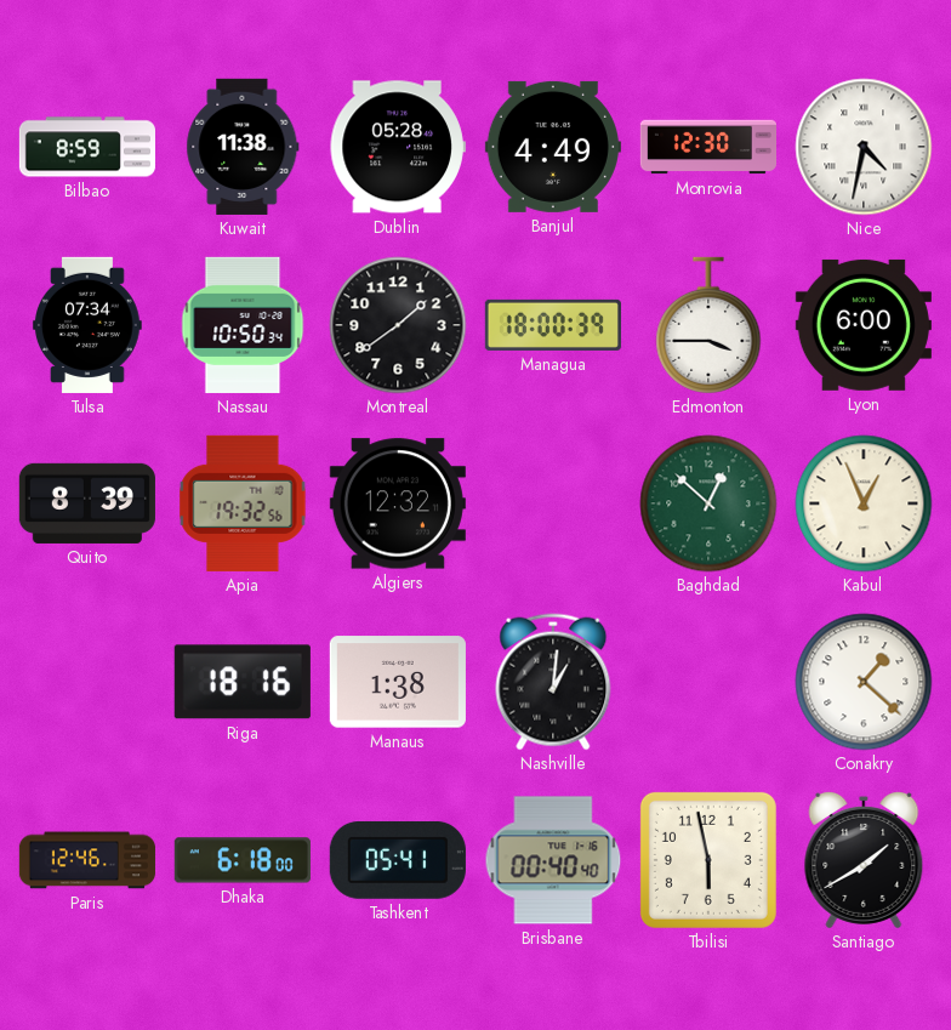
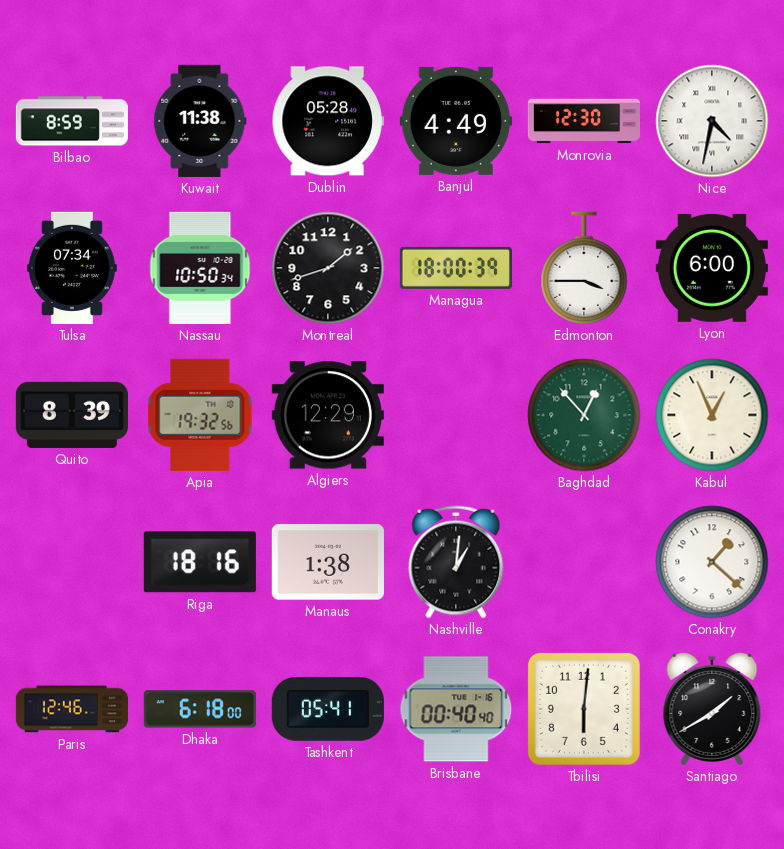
Montreal: 1:39 -> 1:42 (328, 268)
Algiers: 12:32 -> 12:29 (328, 415)
Baghdad: 12:52 -> 12:53 (584, 415)
Tbilisi: 5:58 -> 6:01 (584, 709)
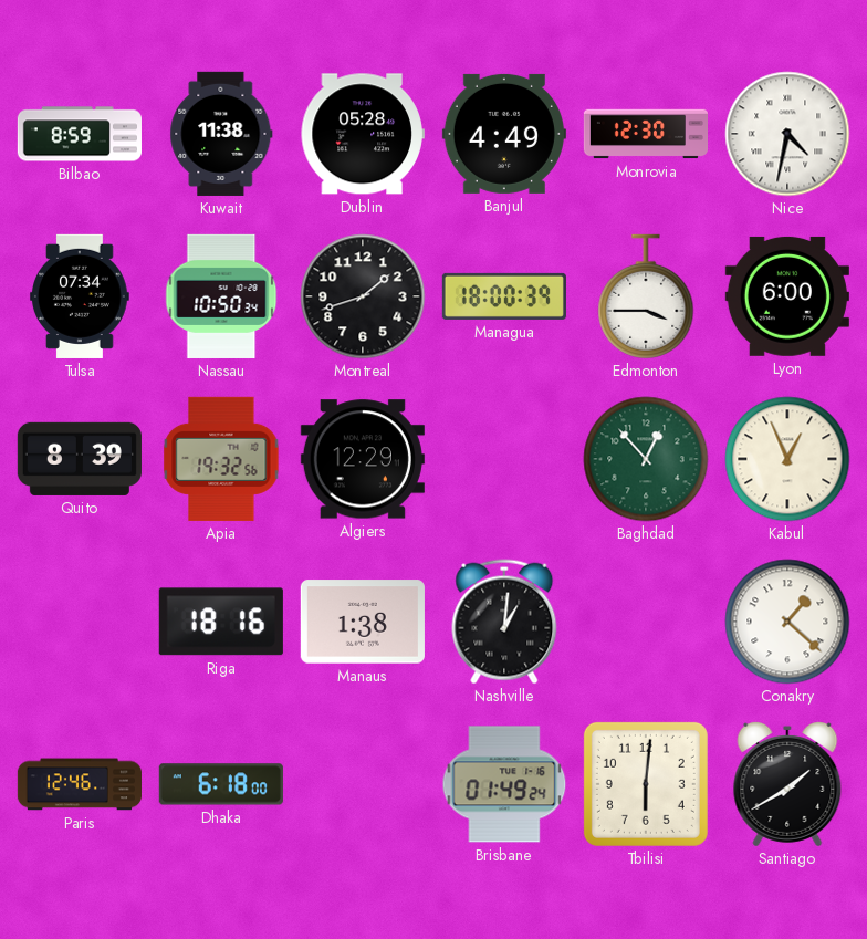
Tashkent: 05:41 -> none (328, 709)
Brisbane: 00:40 -> 01:49 (504, 784)
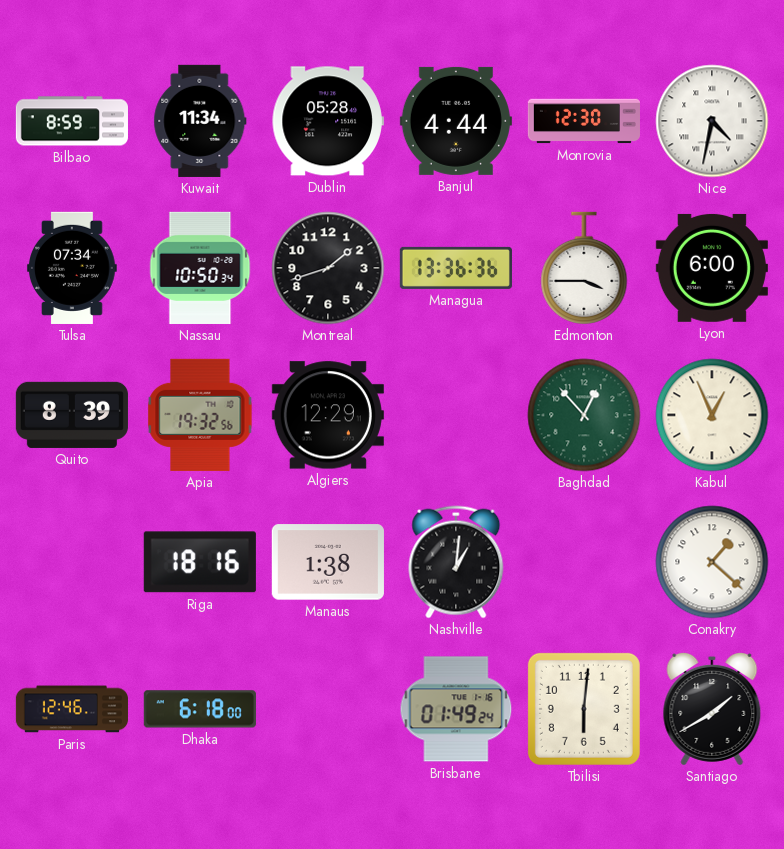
Kuwait: 11:38 -> 11:34 (200, 121)
Banjul: 4:49 -> 4:44 (456, 121)
Managua: 18:00 -> 13:36 (456, 268)
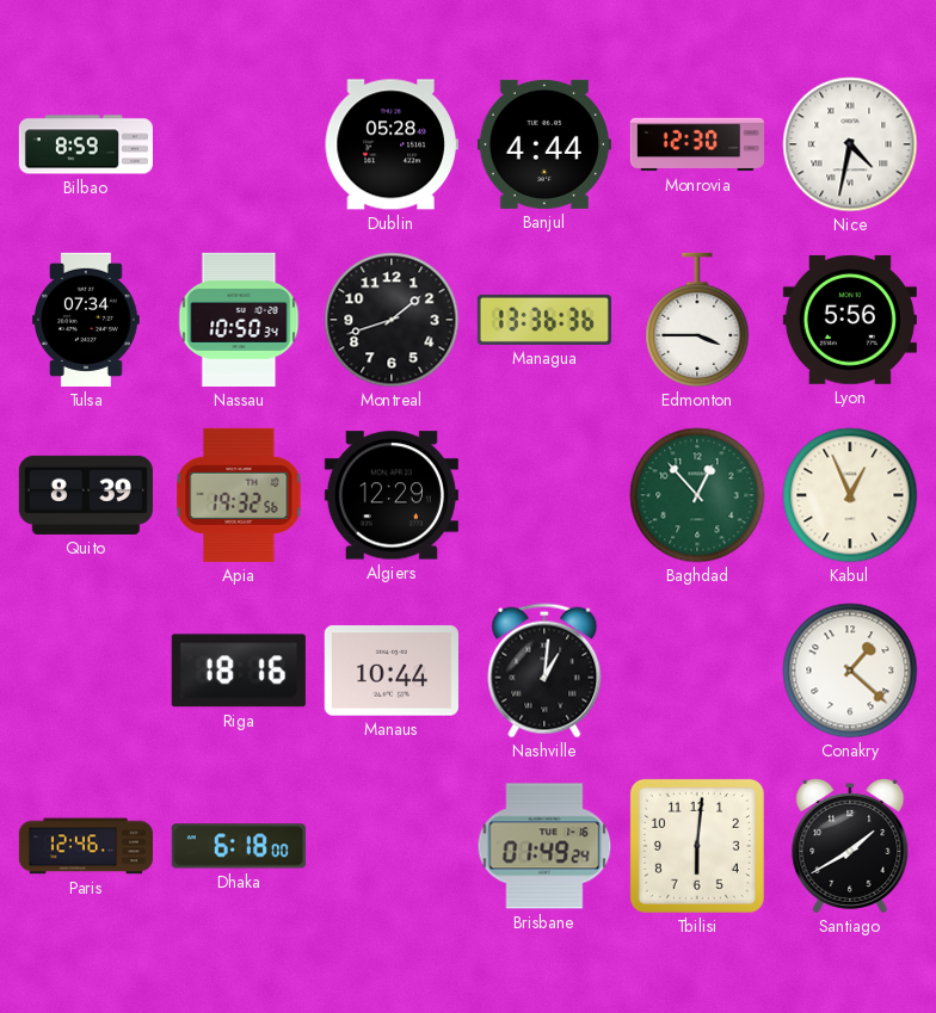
Kuwait: 11:34 -> none (200, 121)
Lyon: 6:00 -> 5:56 (850, 320)
Manaus: 1:38 -> 10:44 (392, 671)
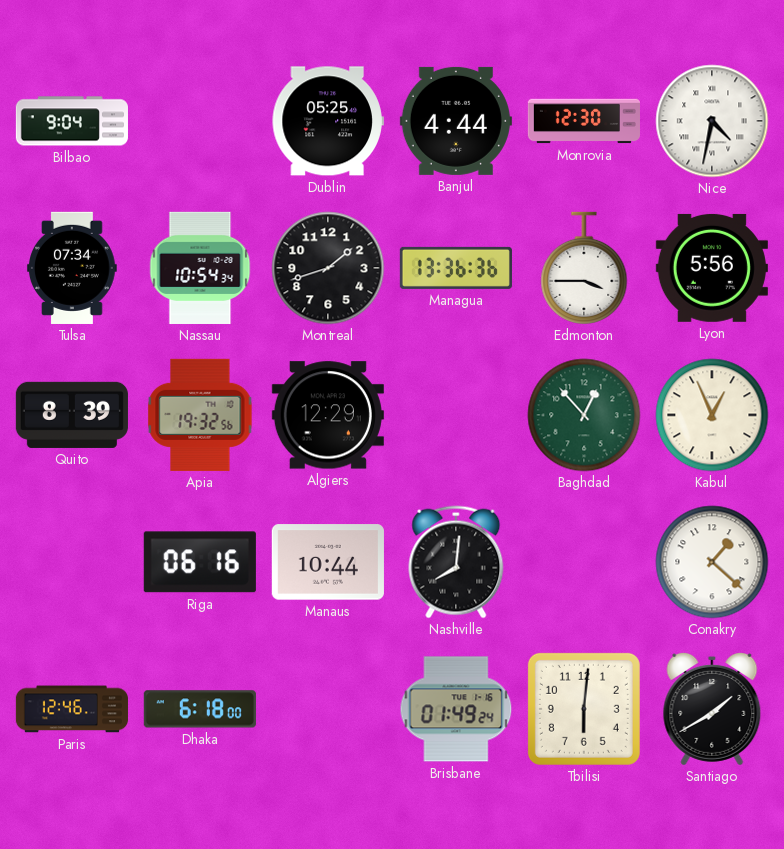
Bilbao: 8:59 -> 9:04 (72, 121)
Dublin: 05:28 -> 05:25 (328, 121)
Nassau: 10:50 -> 10:54 (200, 268)
Riga: 18:16 -> 06:16 (200, 562)
Nashville: 1:01 -> 8:01 (456, 562)
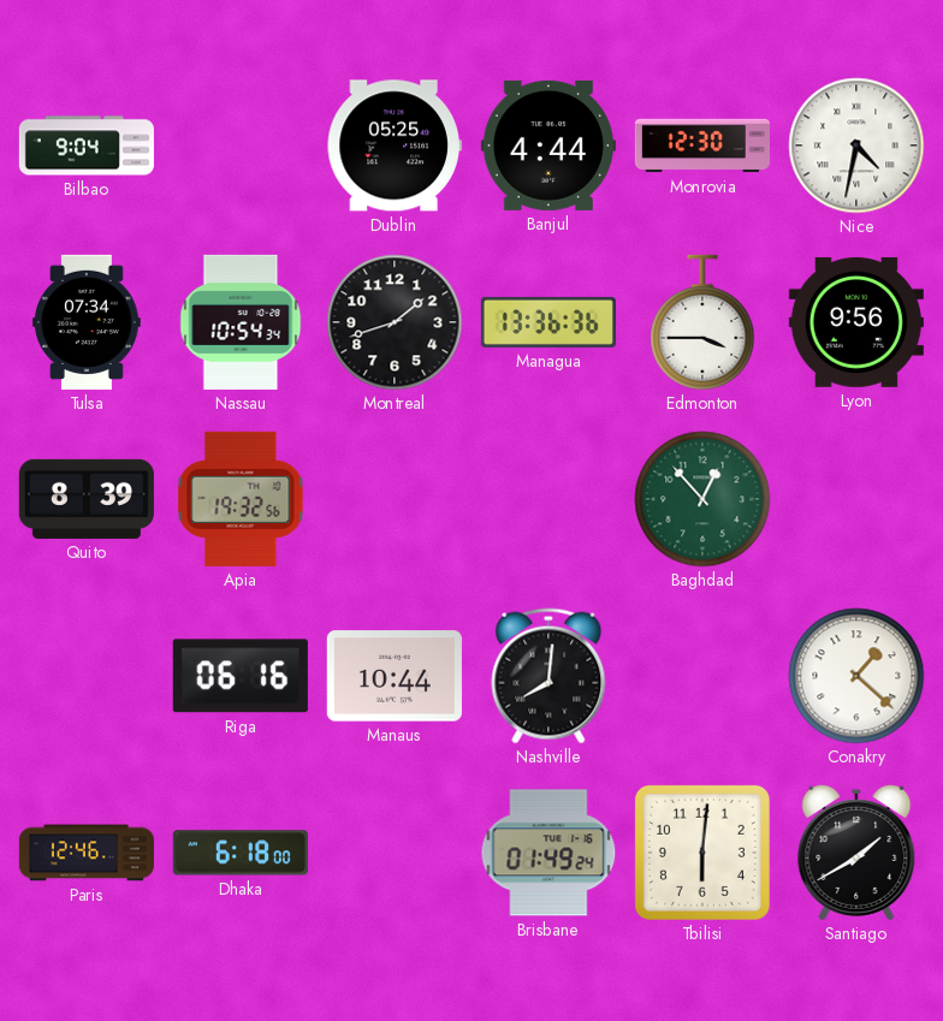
Lyon: 5:56 -> 9:56 (856, 322)
Algiers: 12:29 -> none (328, 415)
Kabul: 12:56 -> none (712, 415)
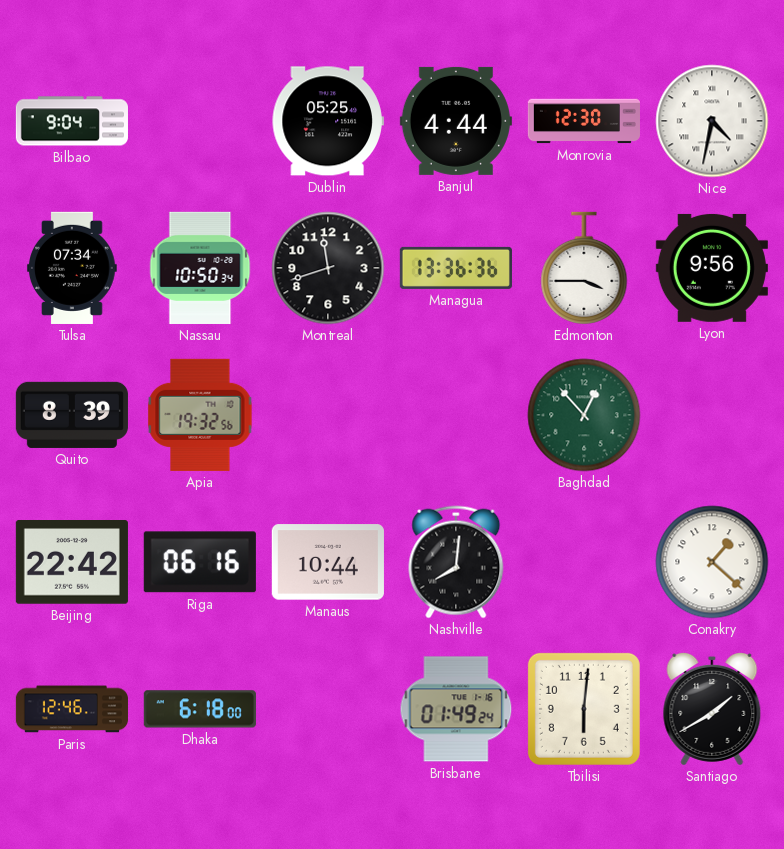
Nassau: 10:54 -> 10:50 (200, 268)
Montreal: 1:42 -> 11:42 (328, 268)
Beijing: none -> 22:42 (72, 563)
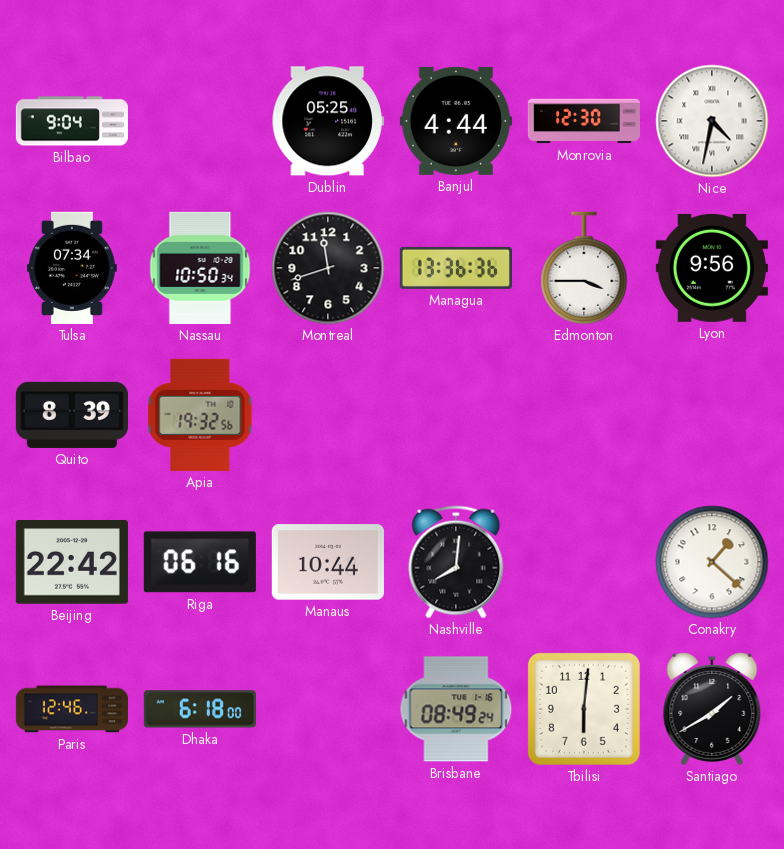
Baghdad: 12:53 -> none (584, 415)
Brisbane: 01:49 -> 08:49 (456, 709)
